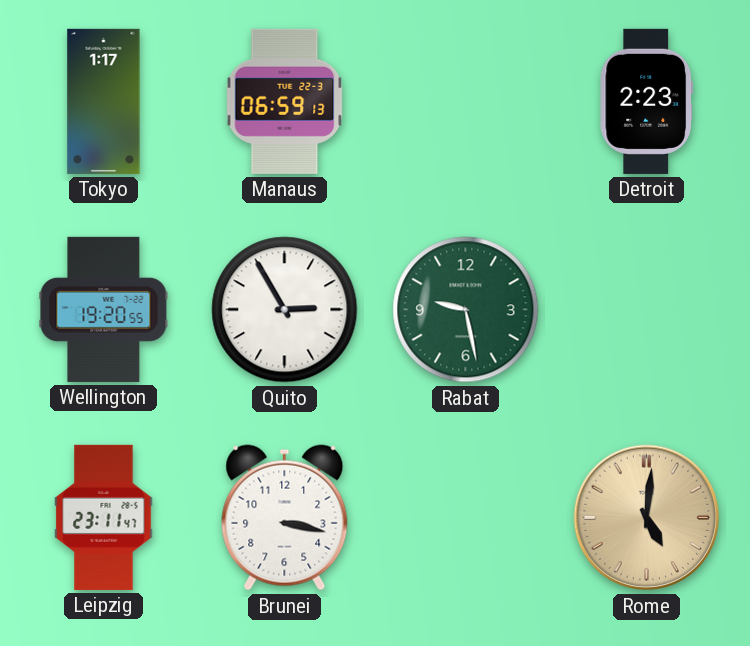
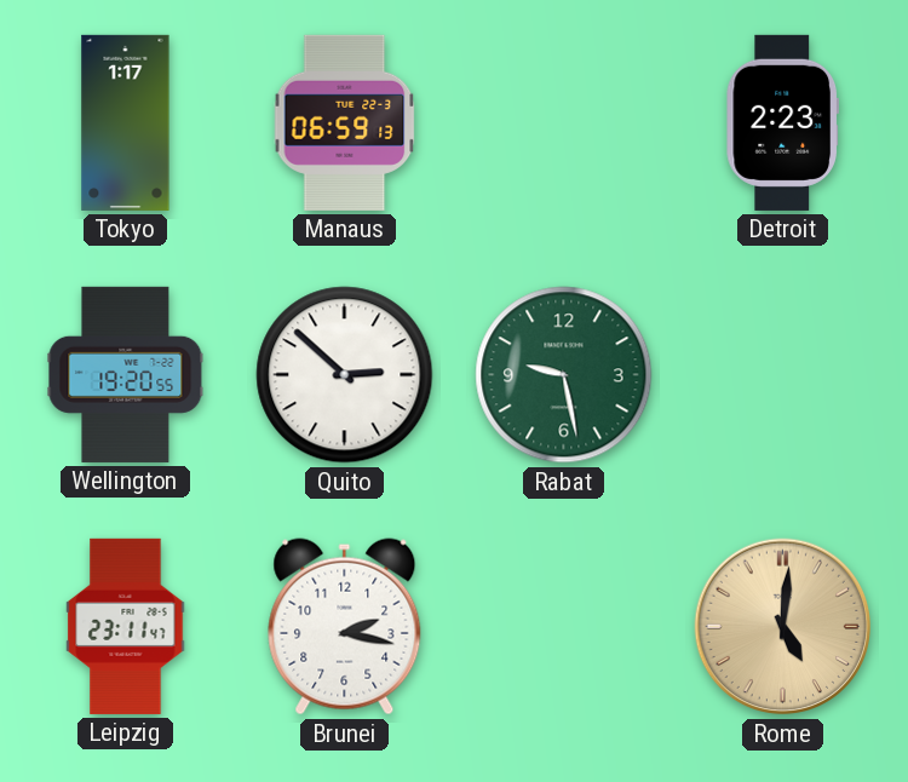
Quito: 2:55 -> 2:52 (345, 375)
Brunei: 3:17 -> 2:17 (345, 627)
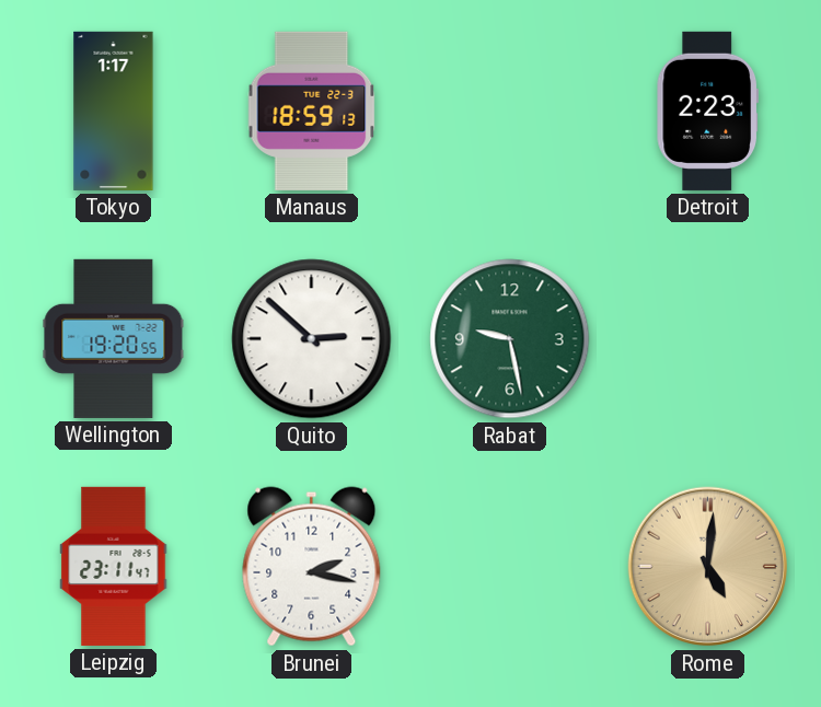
Manaus: 06:59 -> 18:59 (312, 111)
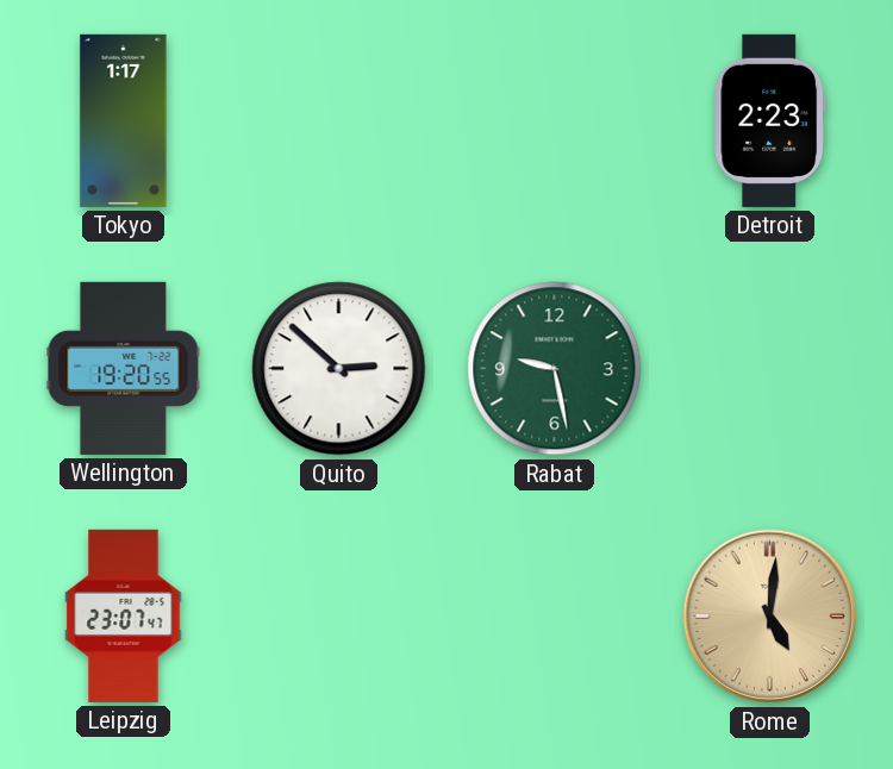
Manaus: 18:59 -> none (312, 111)
Leipzig: 23:11 -> 23:07 (124, 615)
Brunei: 2:17 -> none (312, 567)
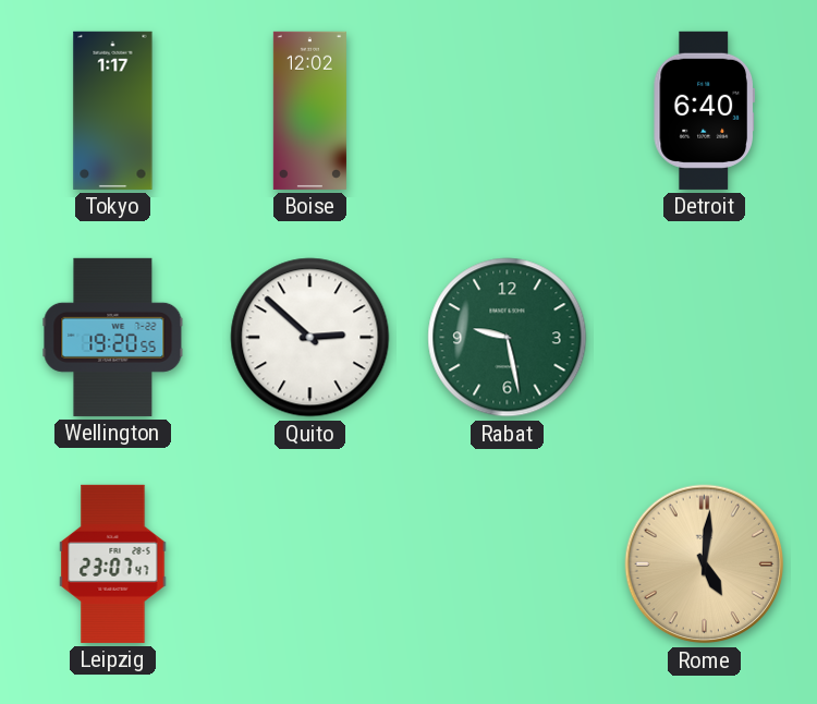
Boise: none -> 12:02 (309, 110)
Detroit: 2:23 -> 6:40 (704, 110)
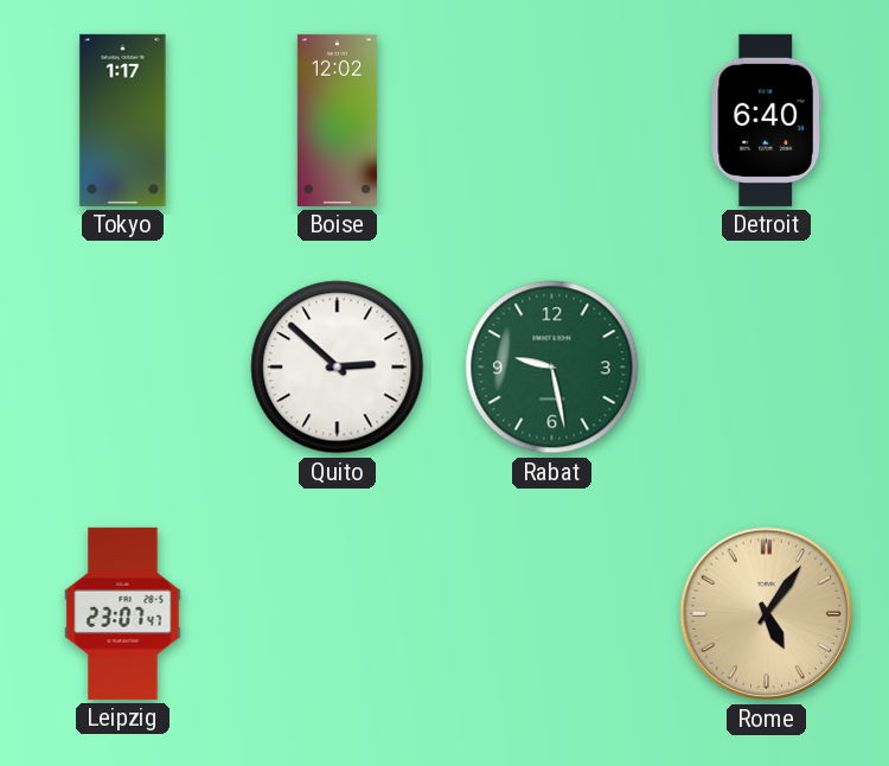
Wellington: 19:20 -> none (113, 337)
Rome: 5:01 -> 5:06 (767, 614)
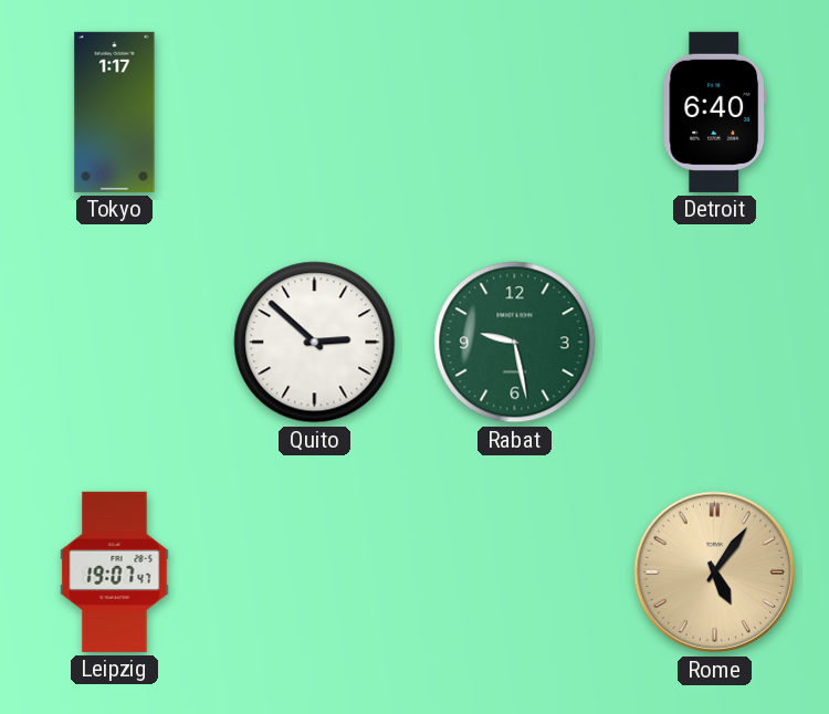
Boise: 12:02 -> none (337, 120)
Leipzig: 23:07 -> 19:07 (115, 571)
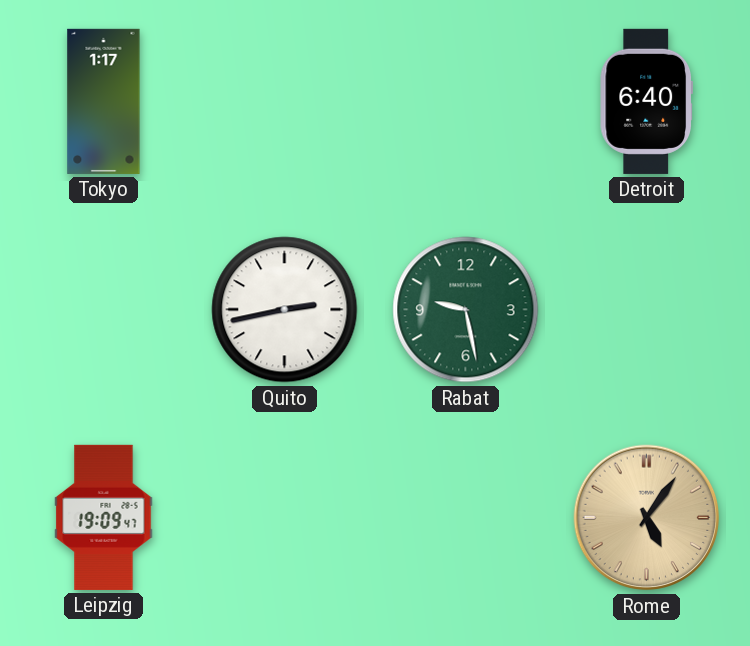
Quito: 2:52 -> 2:43 (285, 310)
Leipzig: 19:07 -> 19:09 (104, 517)
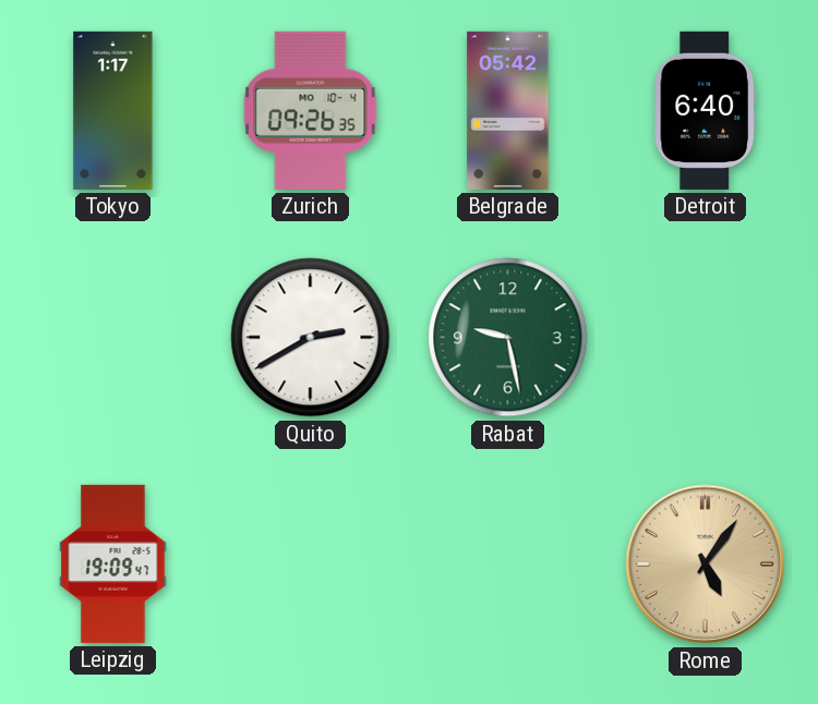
Zurich: none -> 09:26 (311, 110)
Belgrade: none -> 05:42 (508, 110)
Quito: 2:43 -> 2:40 (311, 338)
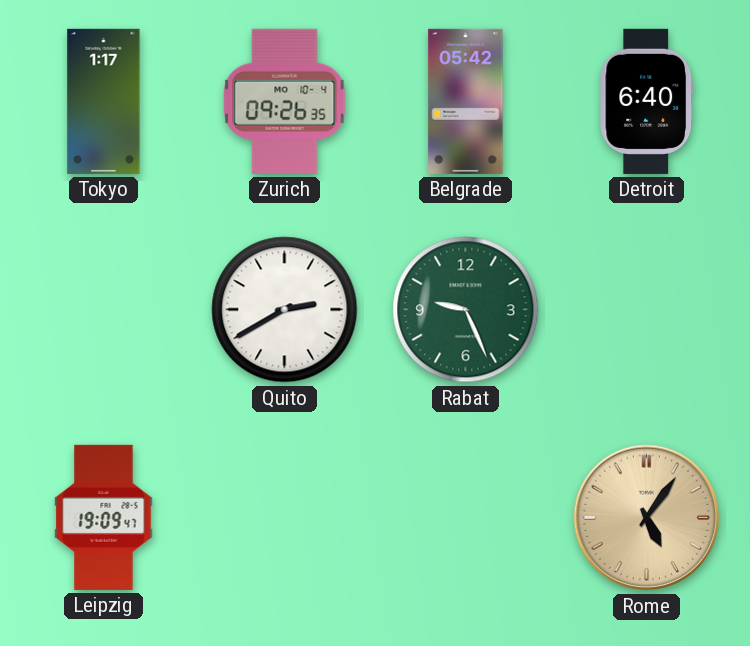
Rabat: 9:28 -> 9:26 (466, 310)
